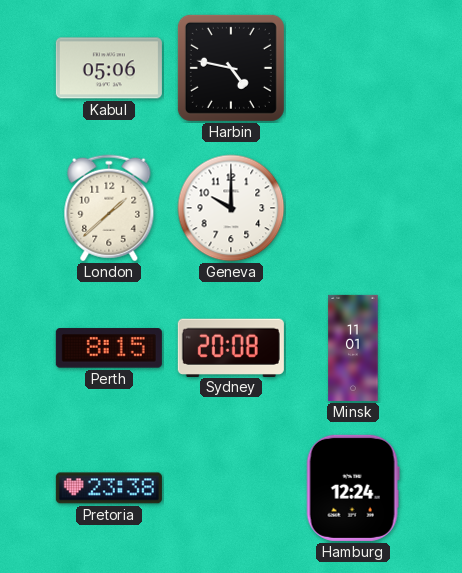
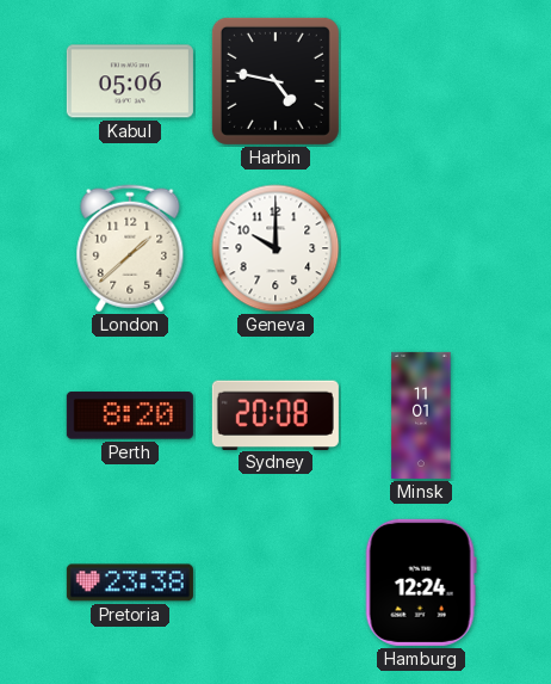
Perth: 8:15 -> 8:20 (130, 415)
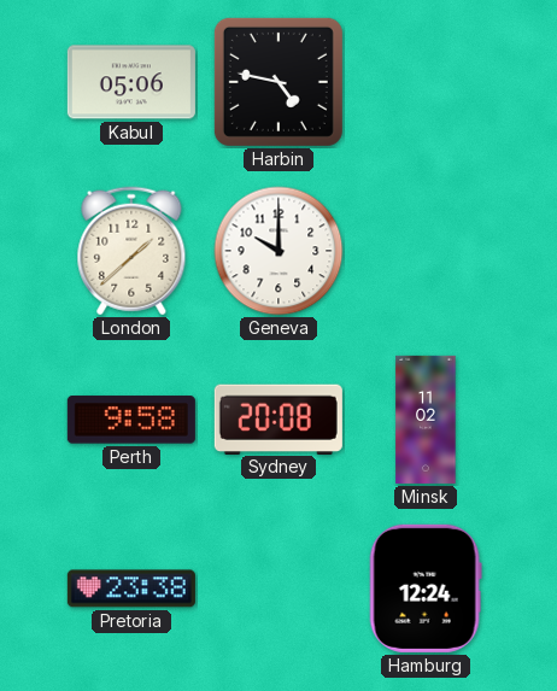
Perth: 8:20 -> 9:58 (131, 420)
Minsk: 11:01 -> 11:02 (426, 420)
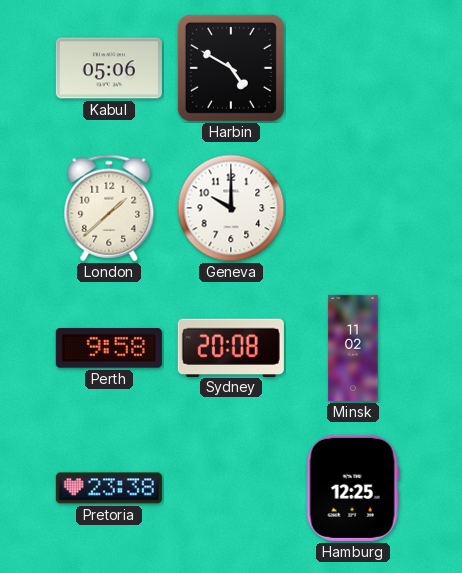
Harbin: 4:47 -> 4:50 (231, 68)
Hamburg: 12:24 -> 12:25 (353, 488)
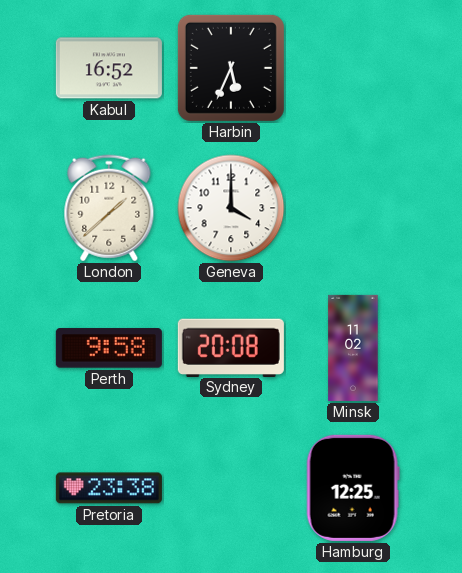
Kabul: 05:06 -> 16:52 (109, 68)
Harbin: 4:50 -> 5:34 (231, 68)
Geneva: 10:00 -> 4:00 (231, 208)
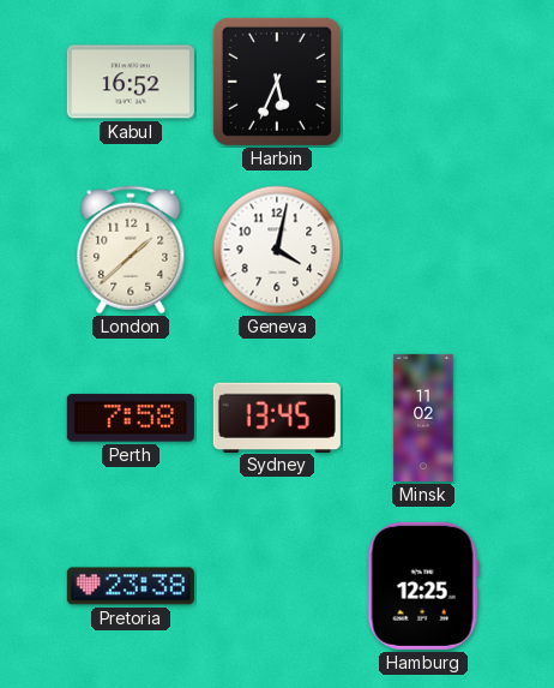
Geneva: 4:00 -> 4:02 (277, 250)
Perth: 9:58 -> 7:58 (131, 418)
Sydney: 20:08 -> 13:45 (277, 417)
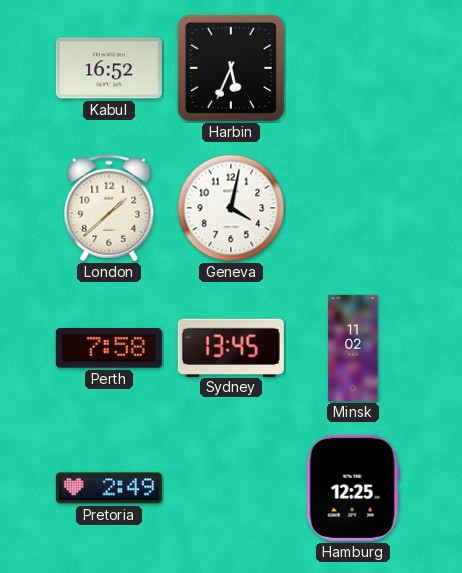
Pretoria: 23:38 -> 2:49 (109, 488)
